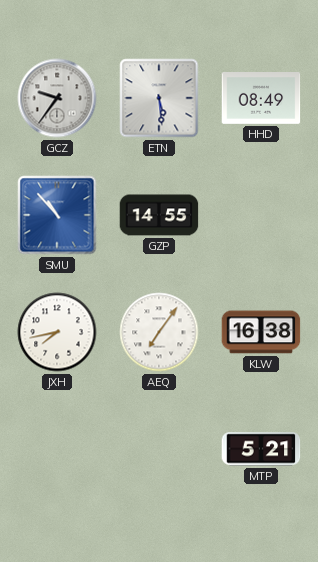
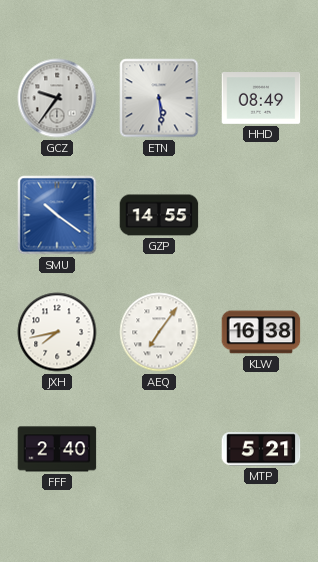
SMU: 10:53 -> 10:21 (57, 215)
FFF: none -> 2:40 (57, 449)
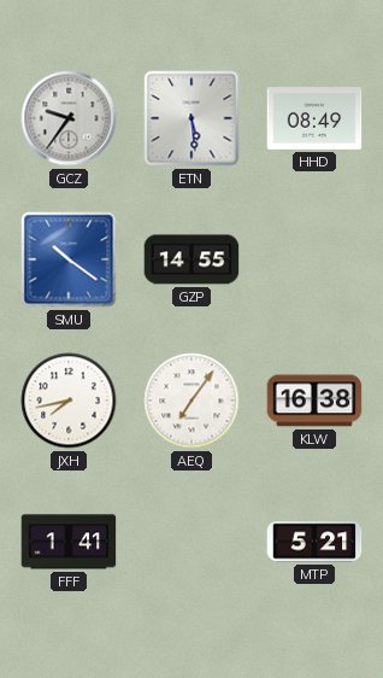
FFF: 2:40 -> 1:41 (69, 542)
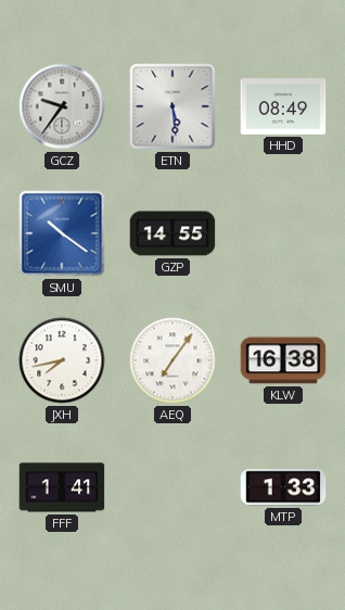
MTP: 5:21 -> 1:33 (283, 487)
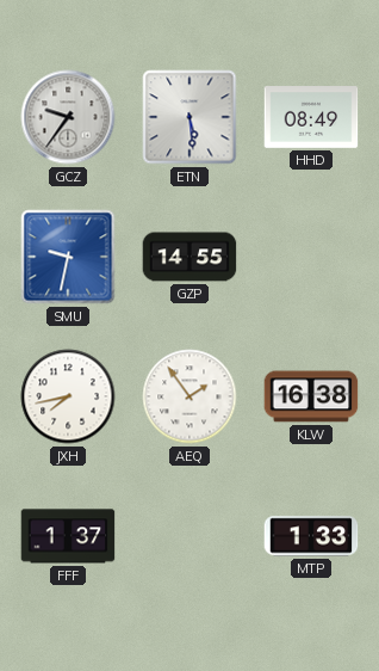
SMU: 10:21 -> 9:32 (68, 257)
AEQ: 7:06 -> 1:54 (189, 396)
FFF: 1:41 -> 1:37 (68, 536)
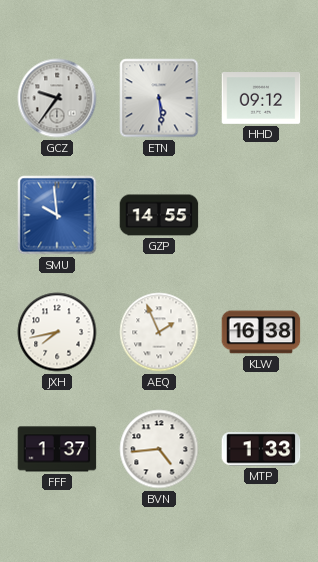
HHD: 08:49 -> 09:12 (261, 98)
SMU: 9:32 -> 9:59 (57, 215)
AEQ: 1:54 -> 1:56 (159, 332)
BVN: none -> 4:44 (159, 449)
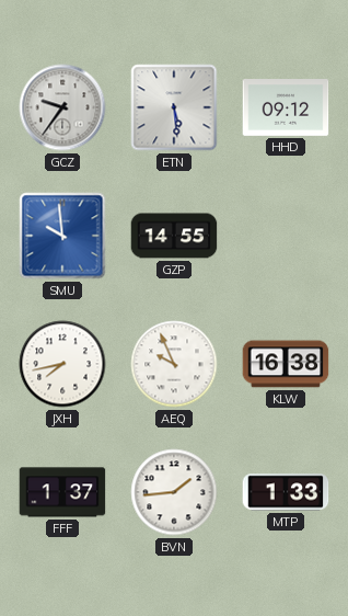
AEQ: 1:56 -> 9:56 (174, 364)
BVN: 4:44 -> 1:44 (174, 492)
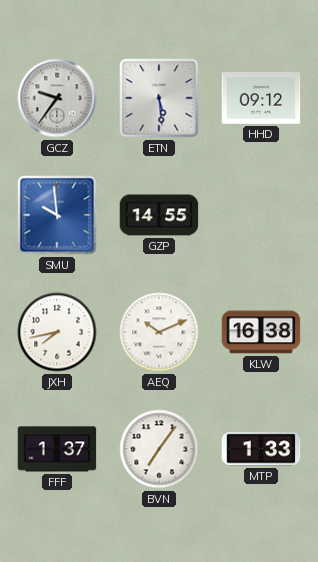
AEQ: 9:56 -> 10:11 (159, 332)
BVN: 1:44 -> 7:06 (159, 449)
